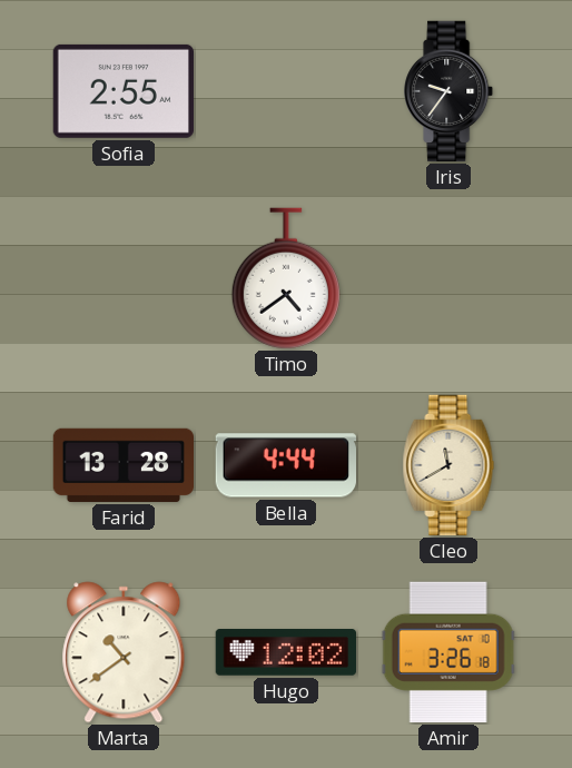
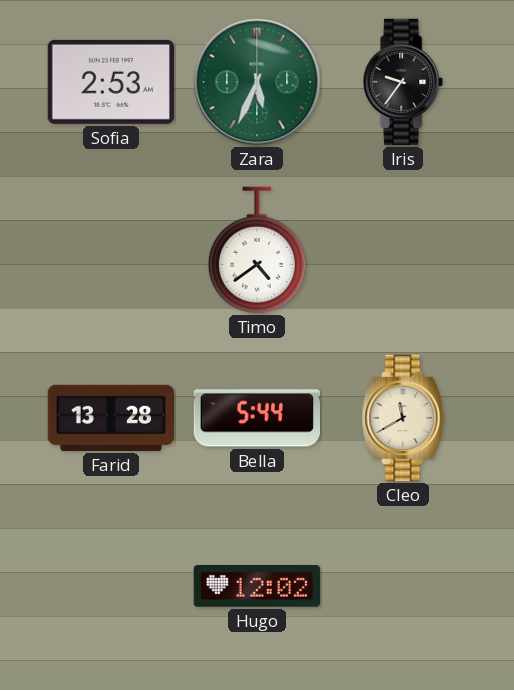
Sofia: 2:55 -> 2:53 (111, 82)
Zara: none -> 5:34 (257, 82)
Bella: 4:44 -> 5:44 (256, 418)
Marta: 10:39 -> none (124, 652)
Amir: 3:26 -> none (448, 652)
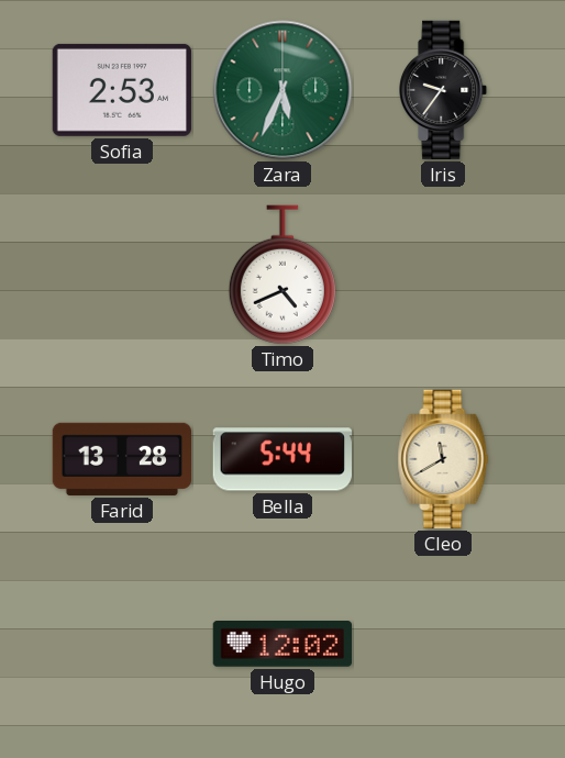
Timo: 4:39 -> 4:41 (282, 275)
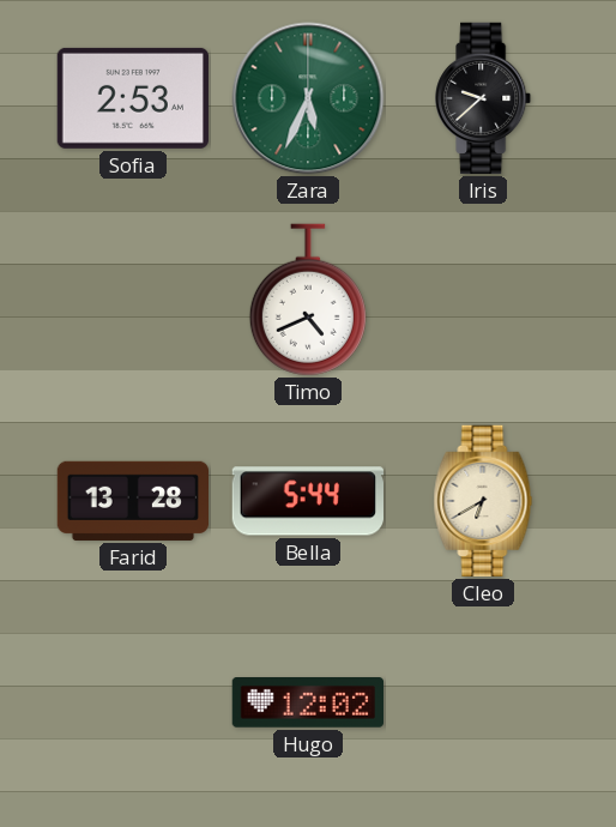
Iris: 9:36 -> 9:38 (484, 98)
Cleo: 11:40 -> 6:40 (483, 501)
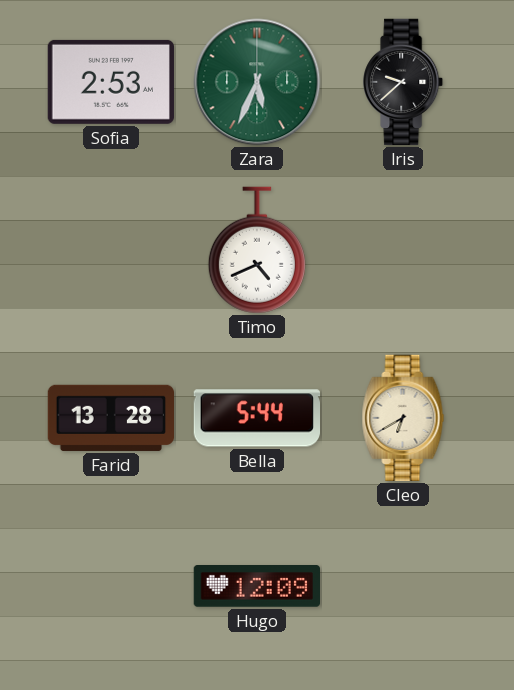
Hugo: 12:02 -> 12:09 (256, 587)
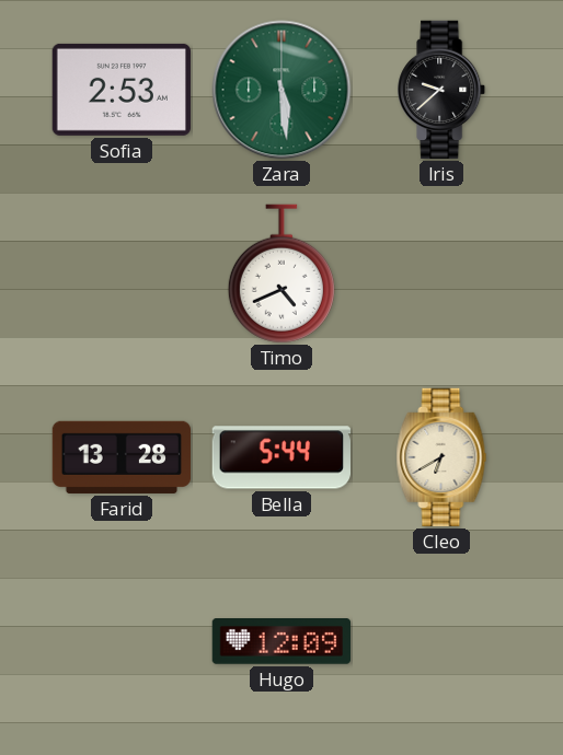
Zara: 5:34 -> 5:29 (281, 90)
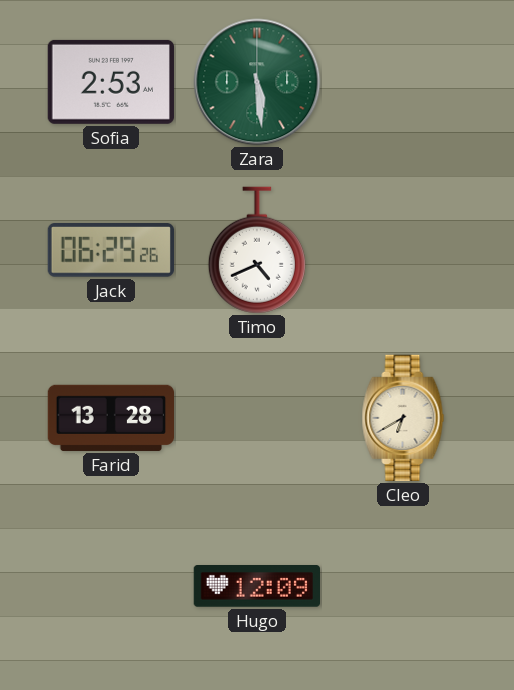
Iris: 9:38 -> none (443, 90)
Jack: none -> 06:29 (111, 251)
Bella: 5:44 -> none (280, 457)
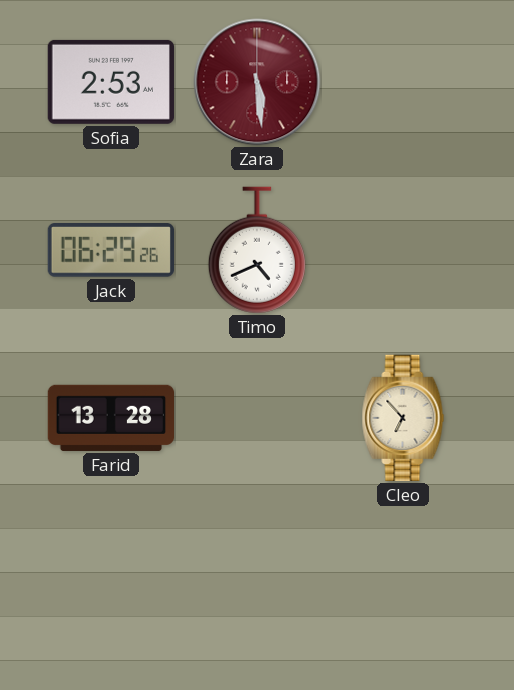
Zara dial: green -> burgundy (257, 82)
Cleo: 6:40 -> 6:53 (403, 418)
Hugo: 12:09 -> none (256, 587)
